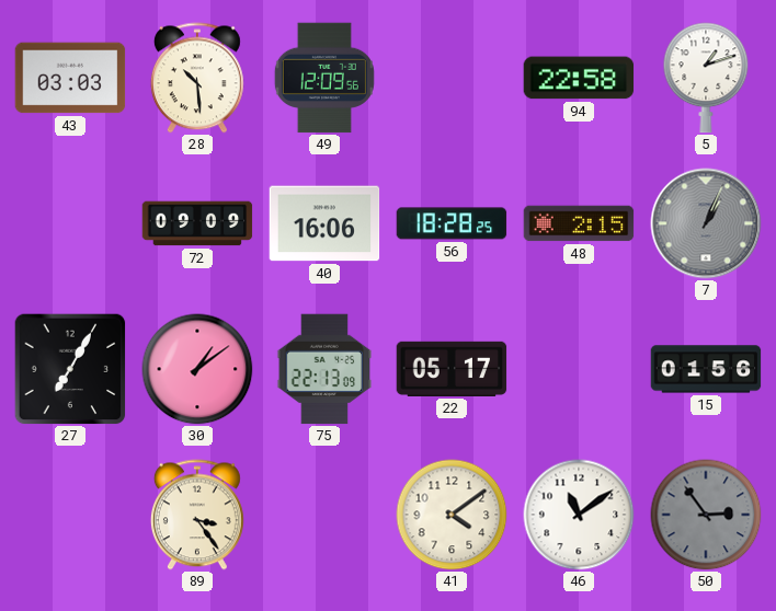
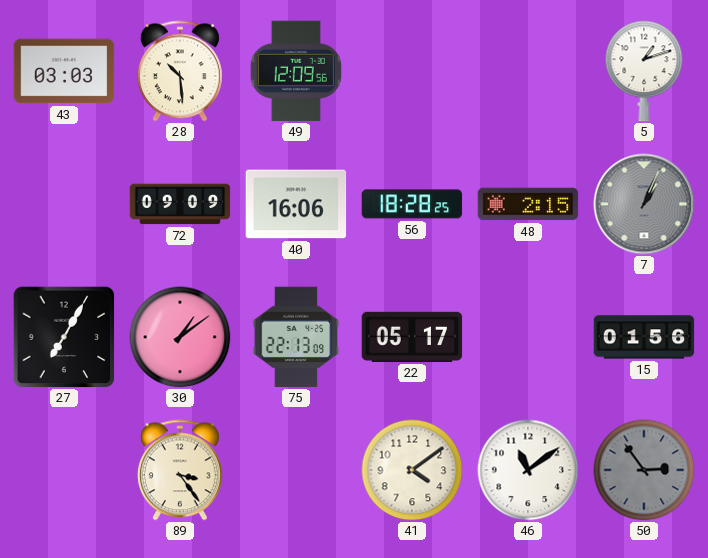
94: 22:58 -> none (579, 78)
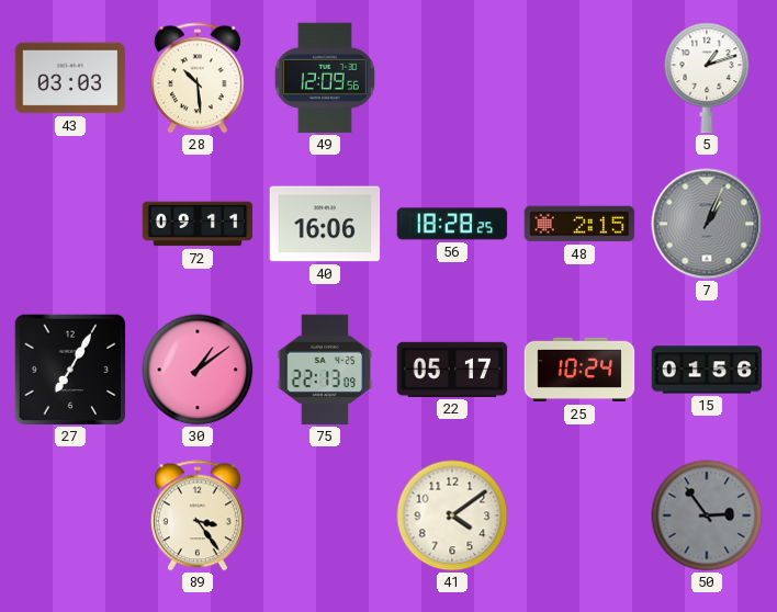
72: 09:09 -> 09:11 (198, 224)
25: none -> 10:24 (579, 370)
46: 11:09 -> none (528, 470)
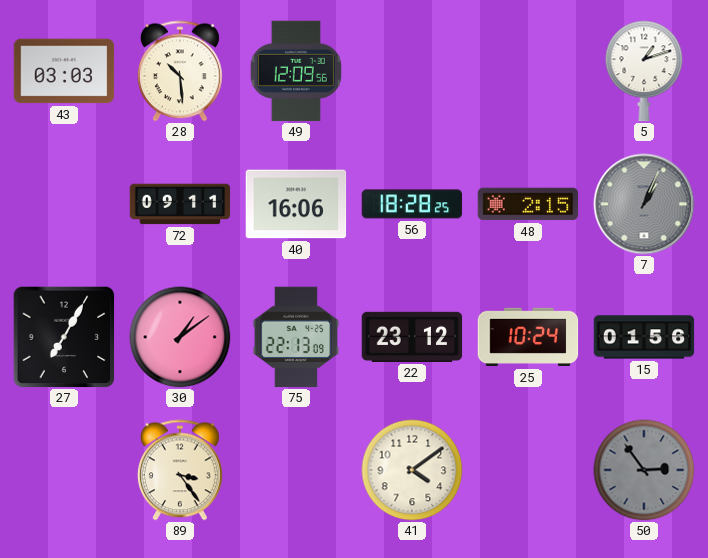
22: 05:17 -> 23:12 (412, 337)
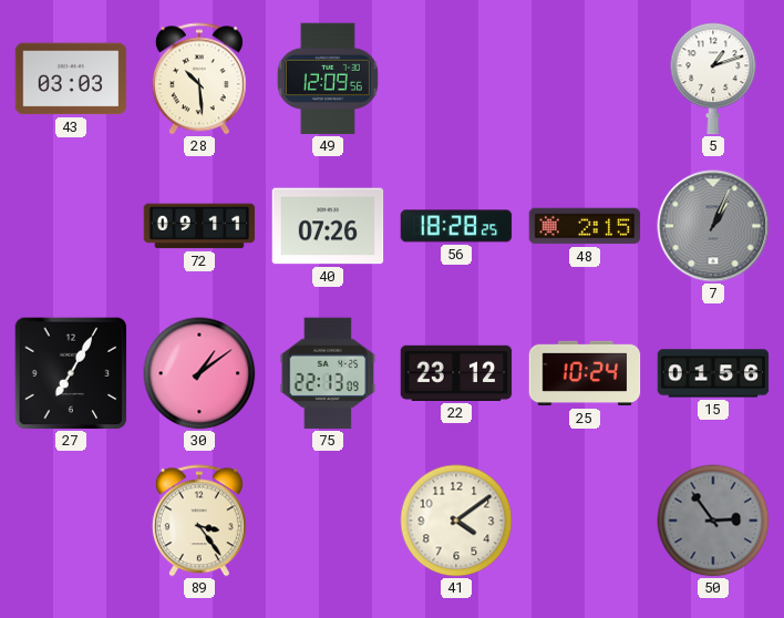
40: 16:06 -> 07:26 (328, 226)
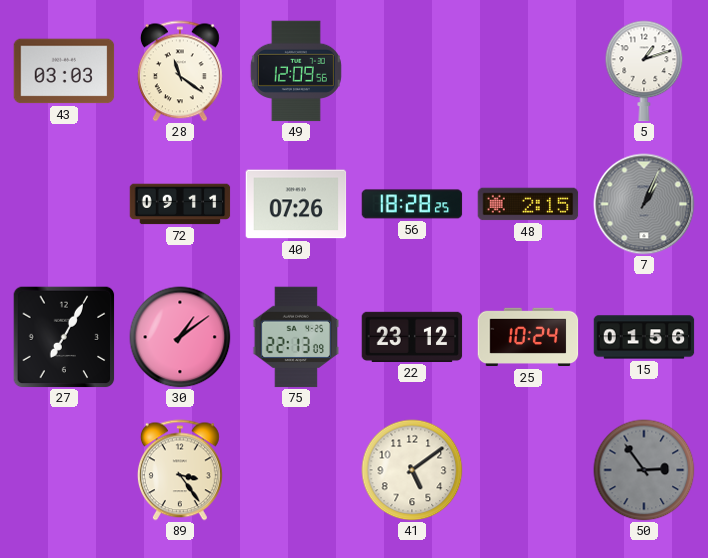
28: 10:29 -> 11:21 (180, 71)
41: 4:09 -> 5:09 (412, 470)
